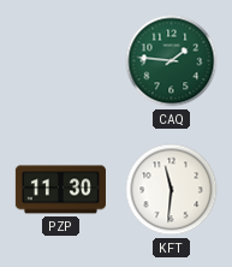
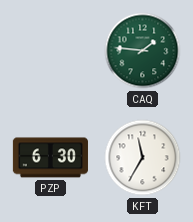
PZP: 11:30 -> 6:30 (50, 158)
KFT: 11:31 -> 11:35 (143, 158)
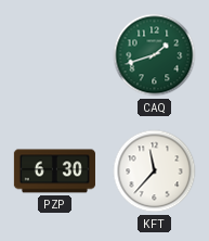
CAQ: 1:46 -> 1:42 (155, 55)
KFT: 11:35 -> 11:37 (155, 172)
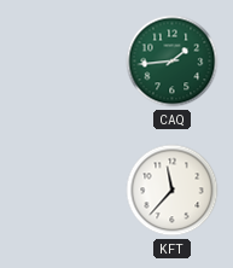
CAQ: 1:42 -> 1:44 (173, 62)
PZP: 6:30 -> none (54, 172)
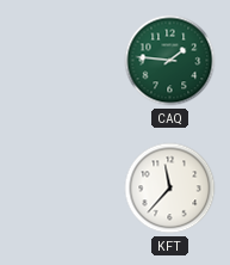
CAQ: 1:44 -> 1:46 (170, 61)
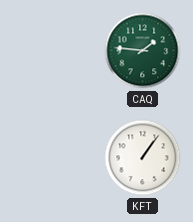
KFT: 11:37 -> 1:06 (143, 158)
